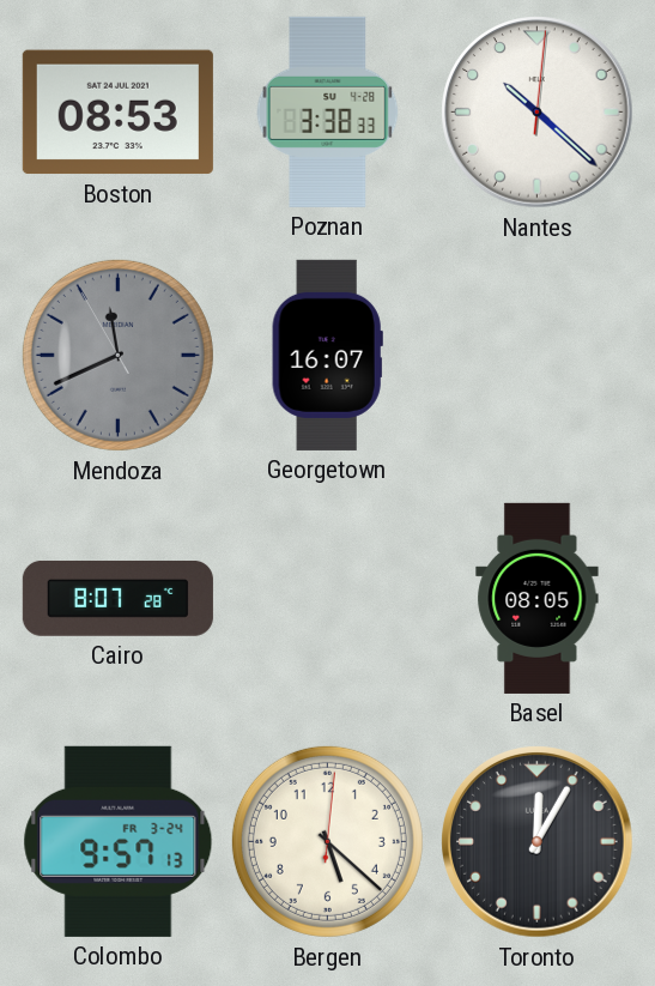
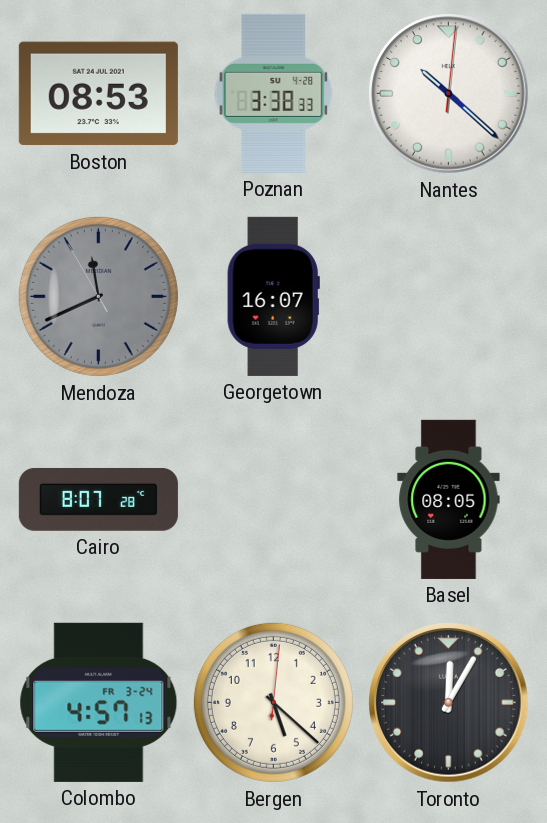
Colombo: 9:57 -> 4:57 (99, 702)
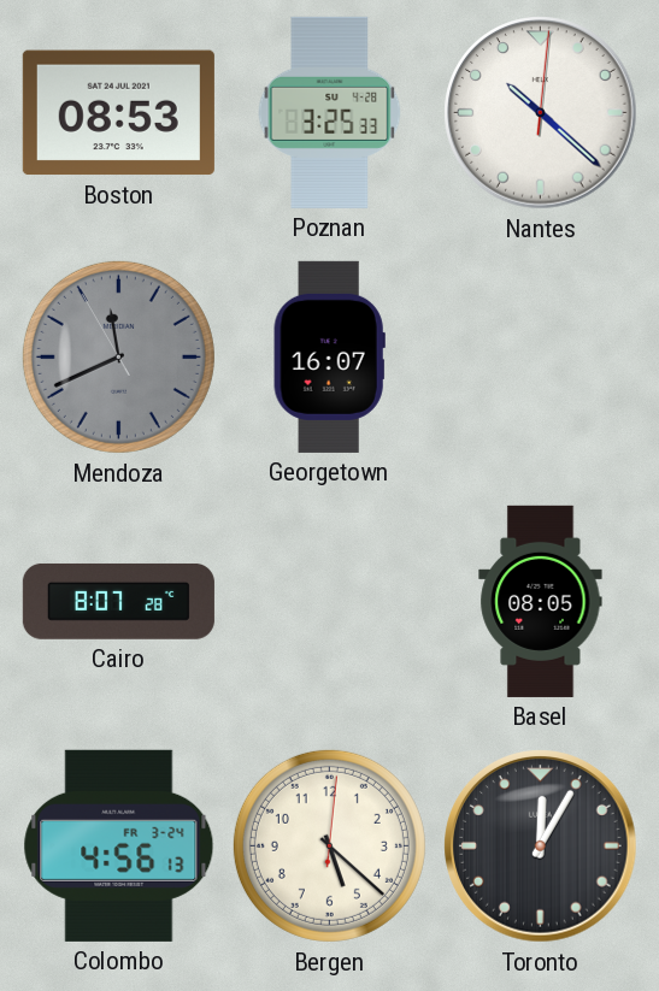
Poznan: 3:38 -> 3:25 (330, 112)
Colombo: 4:57 -> 4:56 (119, 845)
